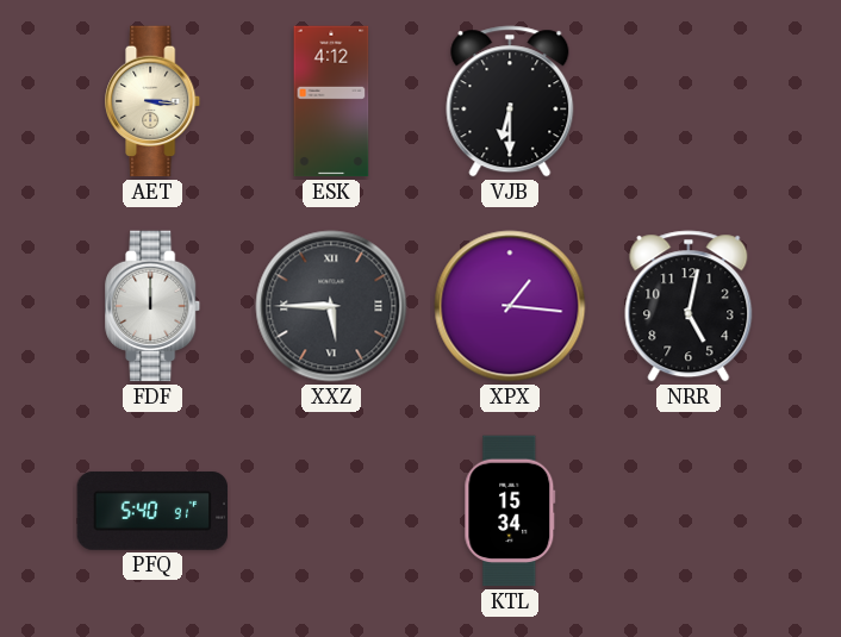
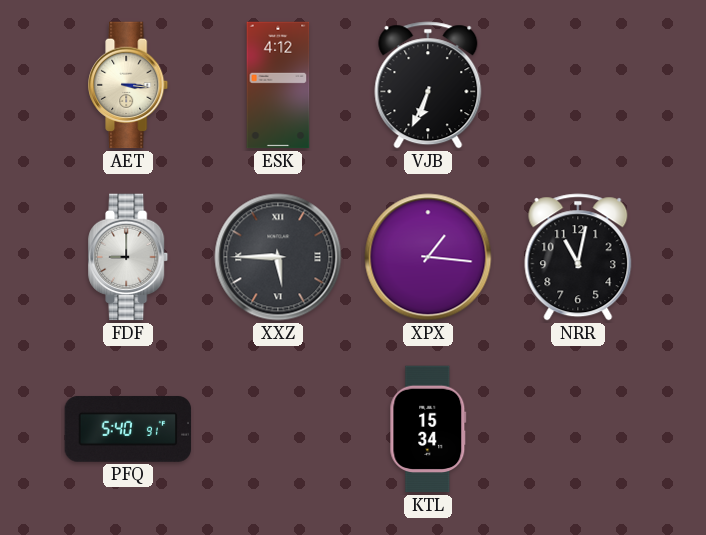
VJB: 6:30 -> 6:34 (428, 85)
FDF: 12:00 -> 9:00 (129, 257)
NRR: 5:02 -> 11:02 (578, 257)
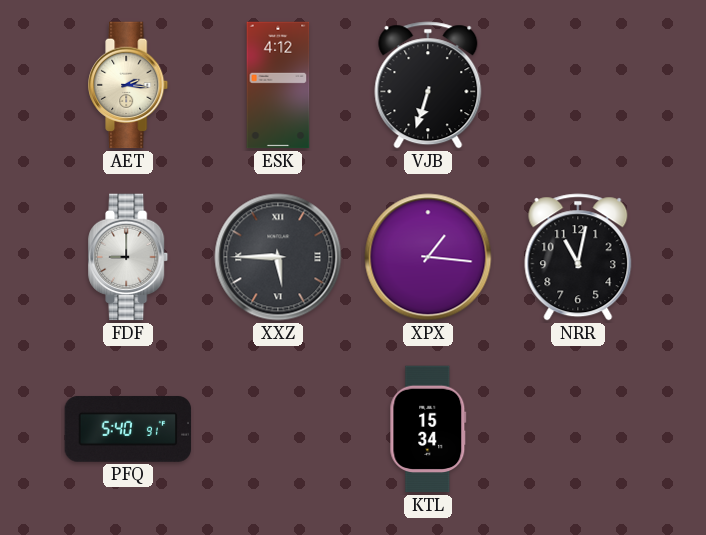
AET: 3:16 -> 2:16 (129, 85)
VJB: 6:34 -> 6:33 (428, 85)
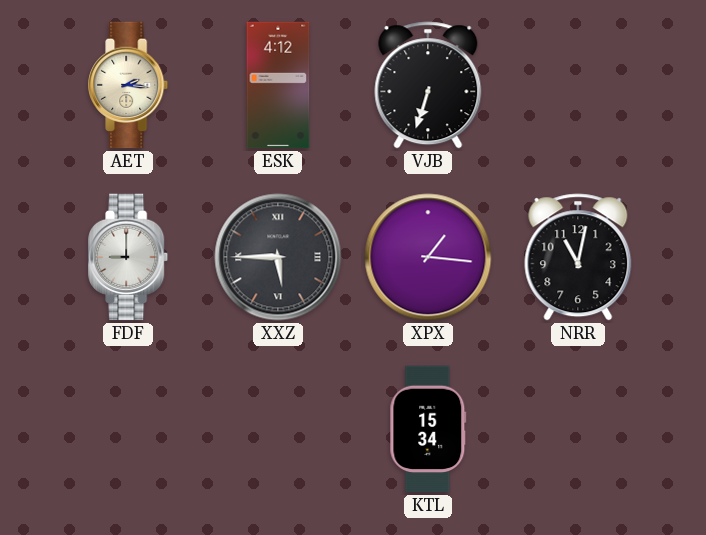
PFQ: 5:40 -> none (128, 429)
